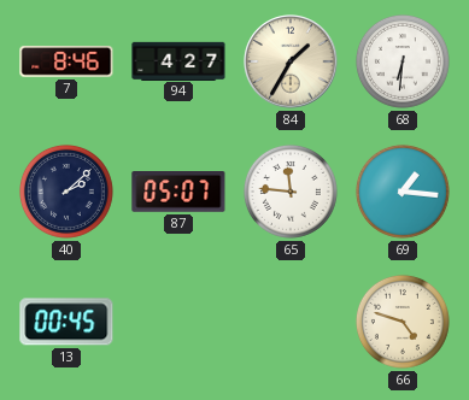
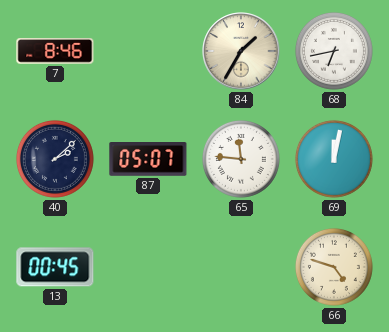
94: 4:27 -> none (178, 60)
68: 6:31 -> 6:43 (334, 51)
69: 1:16 -> 12:02 (334, 159)
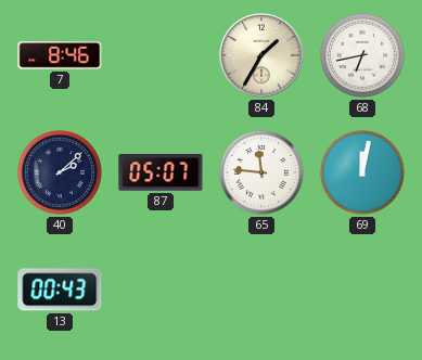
13: 00:45 -> 00:43 (60, 290)
66: 4:48 -> none (334, 267)
